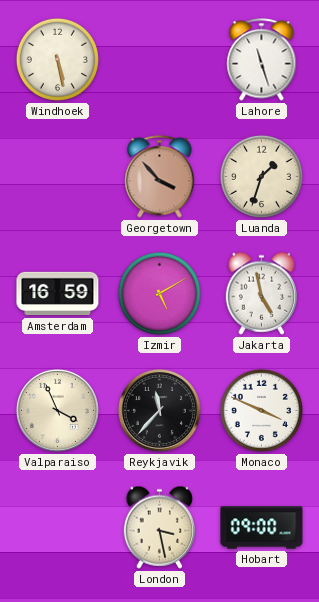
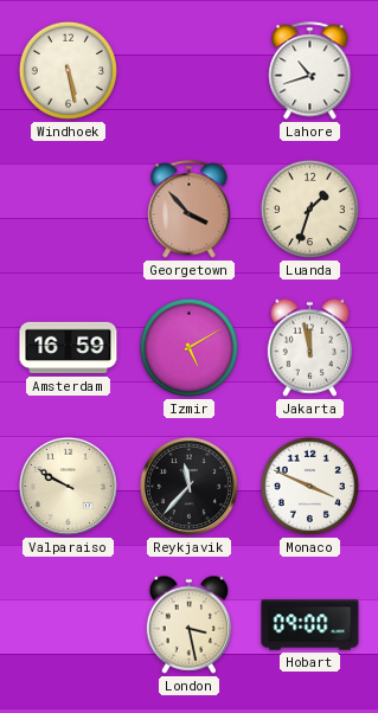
Lahore: 11:27 -> 10:42 (310, 71)
Jakarta: 4:58 -> 11:58 (310, 347)
Valparaiso: 3:56 -> 9:50 (68, 486)
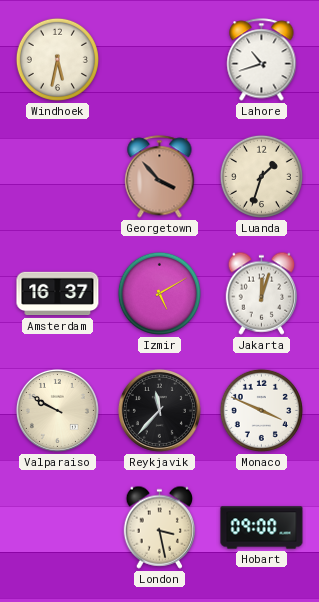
Windhoek: 5:28 -> 5:32 (57, 59)
Amsterdam: 16:59 -> 16:37 (58, 294)
Jakarta: 11:58 -> 12:03 (262, 293)
